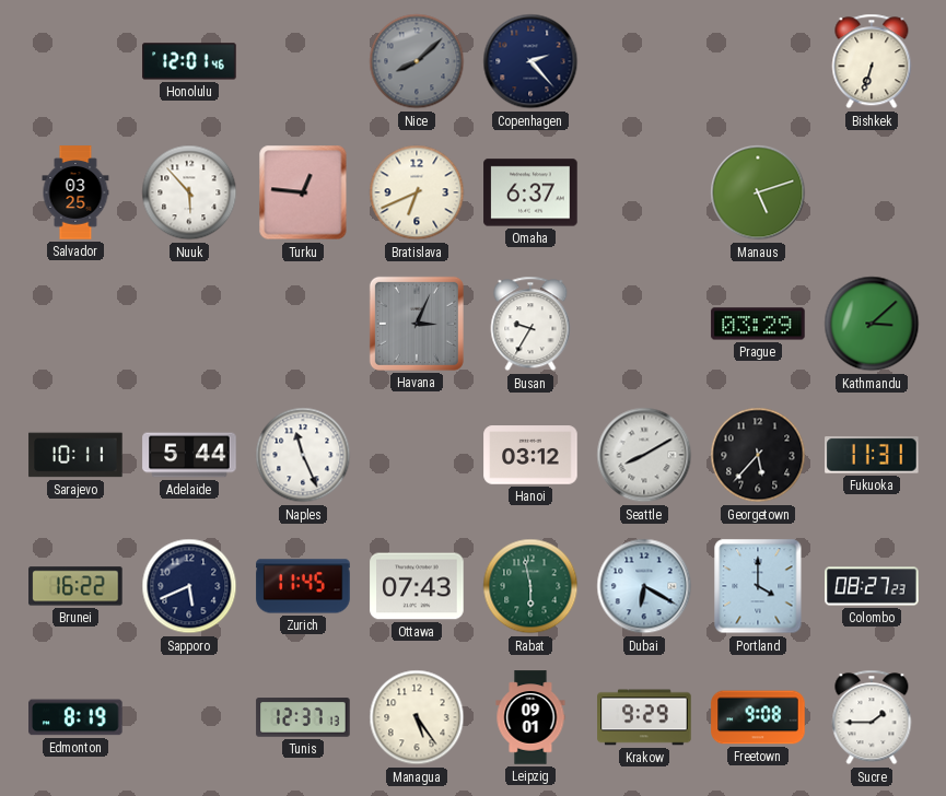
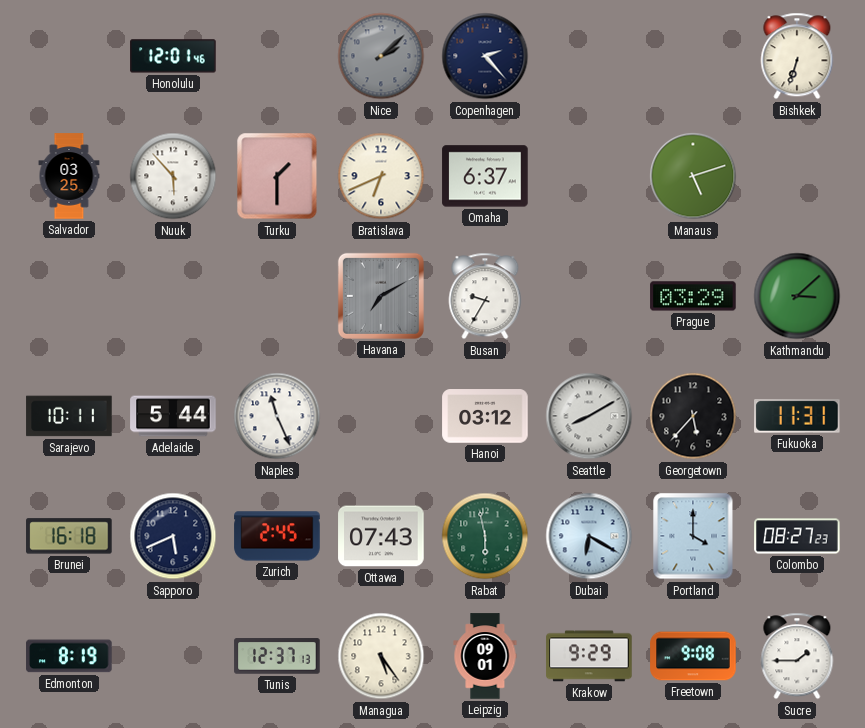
Nice: 8:08 -> 2:08 (381, 56)
Turku: 12:46 -> 1:30 (277, 176)
Havana: 3:04 -> 7:10 (381, 296)
Brunei: 16:22 -> 16:18 (69, 536)
Zurich: 11:45 -> 2:45 (277, 536)
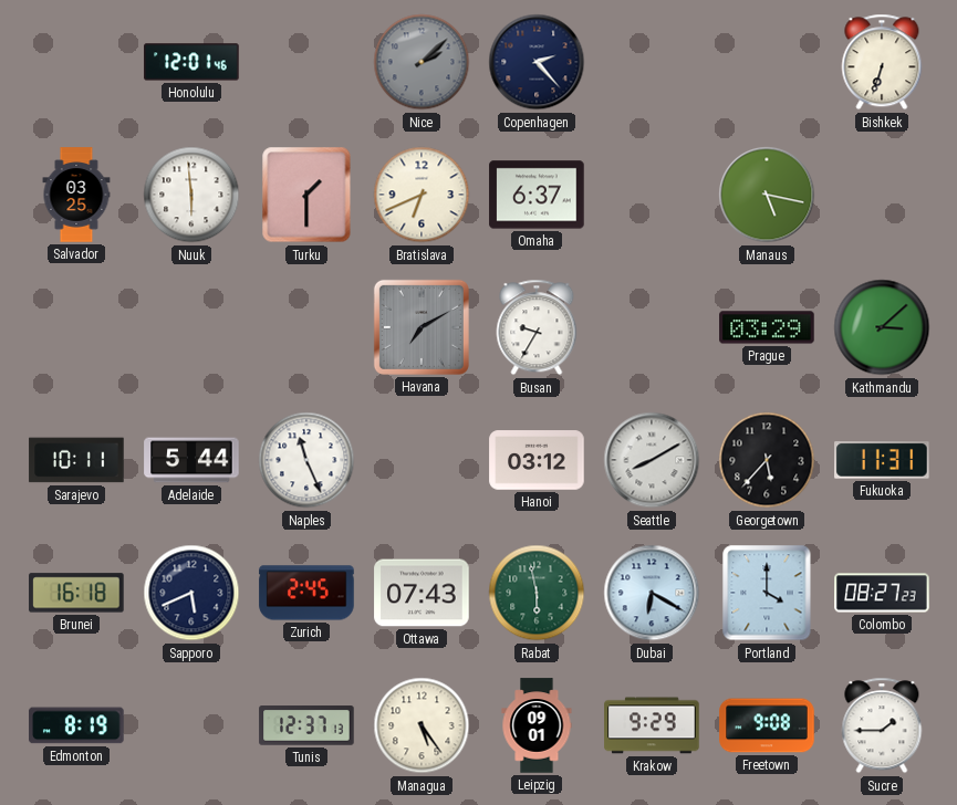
Nuuk: 5:53 -> 5:59 (191, 195)
Manaus: 5:12 -> 5:17 (767, 195)
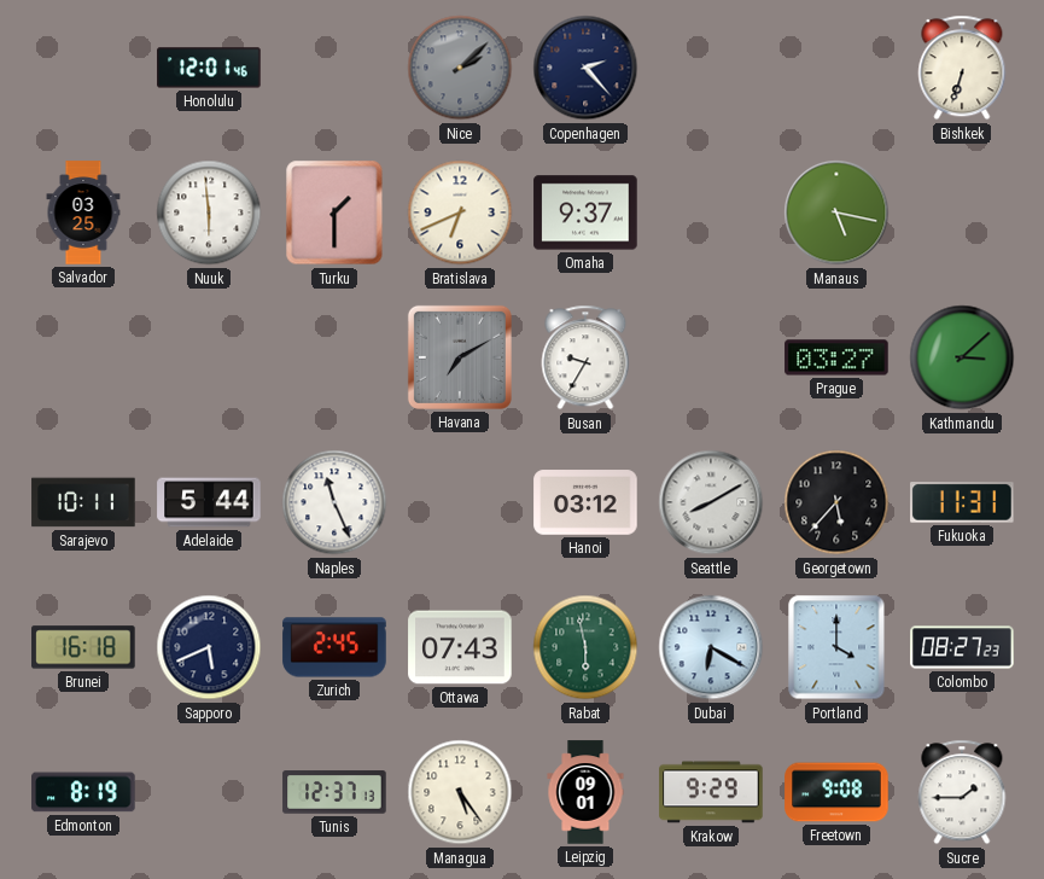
Omaha: 6:37 -> 9:37 (585, 213)
Prague: 03:29 -> 03:27 (836, 357)
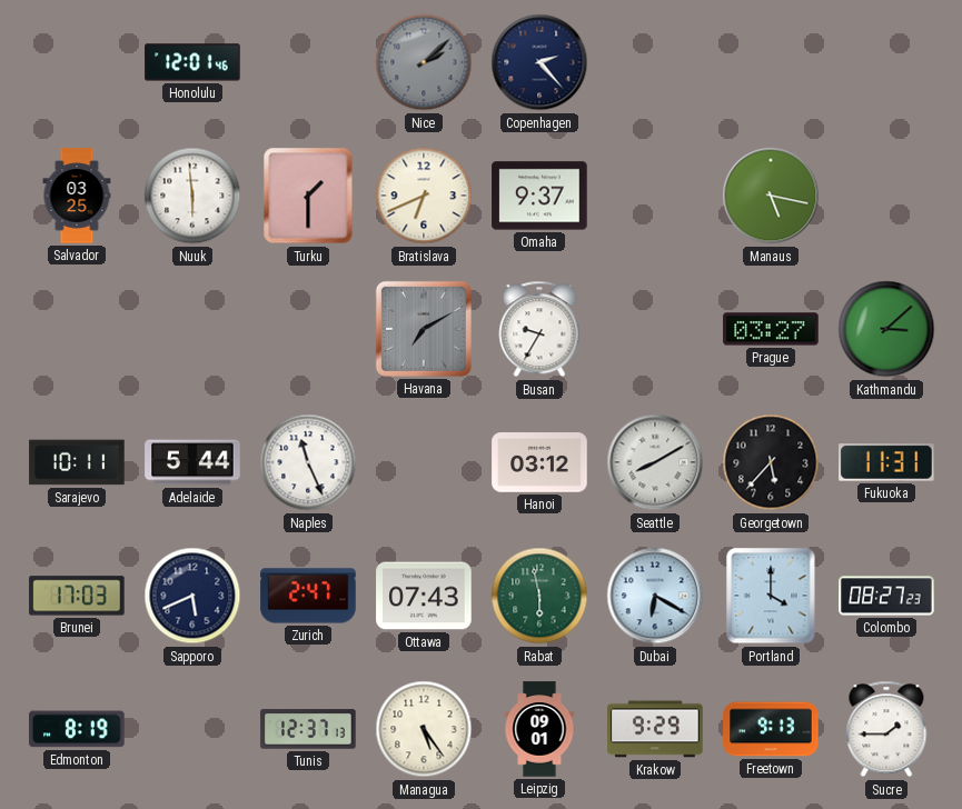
Bishkek: 6:33 -> none (962, 68)
Brunei: 16:18 -> 17:03 (77, 596)
Zurich: 2:45 -> 2:47 (308, 596)
Freetown: 9:08 -> 9:13 (771, 729)
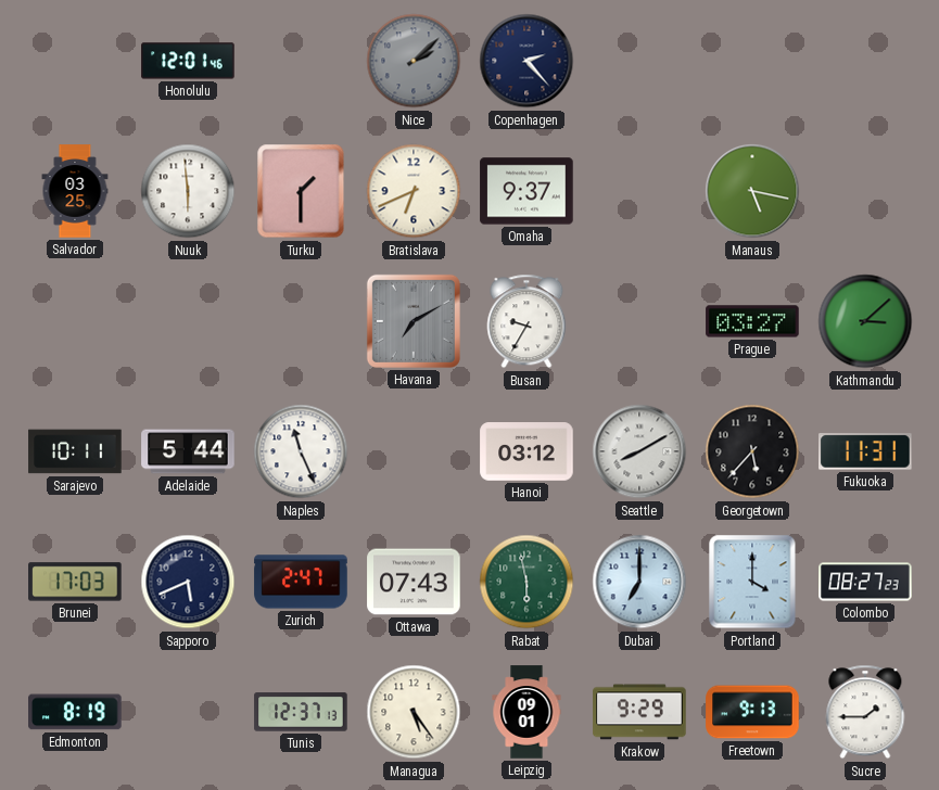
Dubai: 6:20 -> 7:00 (639, 582)
